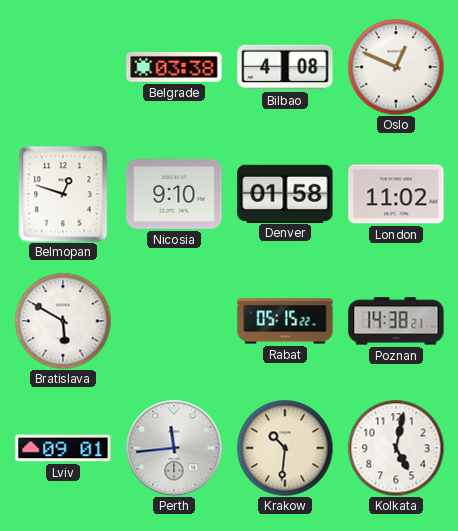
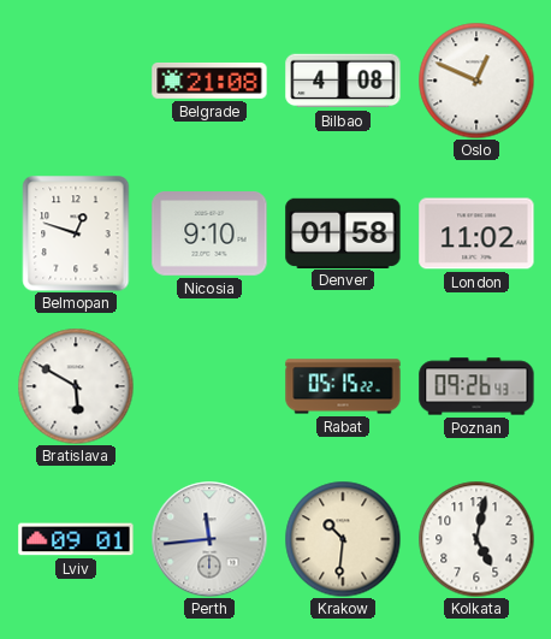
Belgrade: 03:38 -> 21:08 (209, 82)
Poznan: 14:38 -> 09:26 (476, 386)
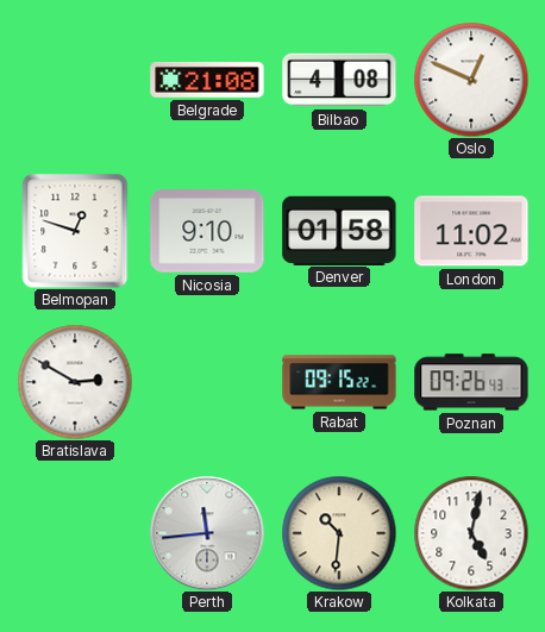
Bratislava: 5:50 -> 2:50 (75, 382)
Rabat: 05:15 -> 09:15 (339, 382)
Lviv: 09:01 -> none (76, 539)
